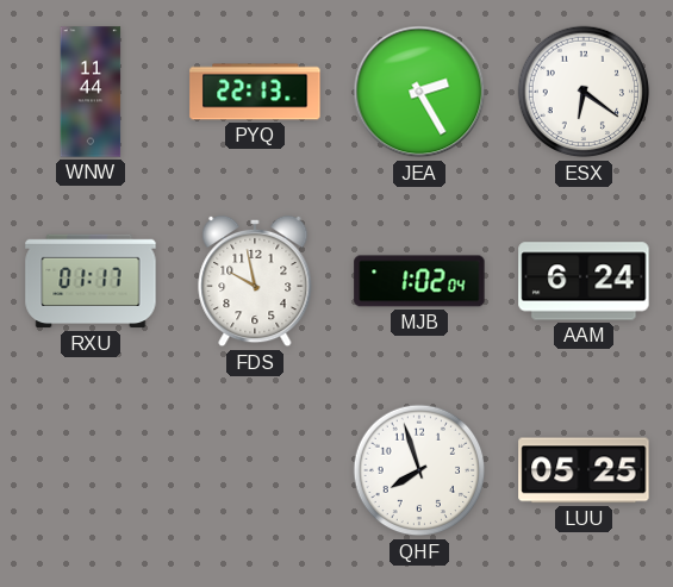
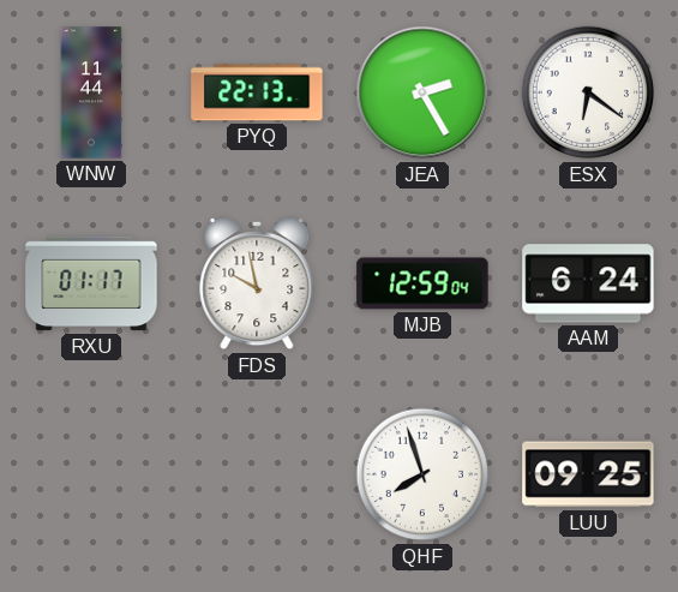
MJB: 1:02 -> 12:59 (422, 283)
LUU: 05:25 -> 09:25 (588, 474)
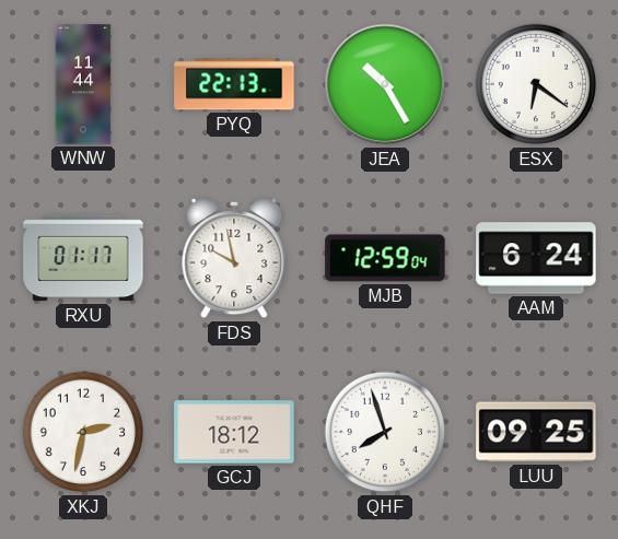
JEA: 2:25 -> 10:25 (385, 84)
XKJ: none -> 2:32 (83, 432)
GCJ: none -> 18:12 (234, 432)
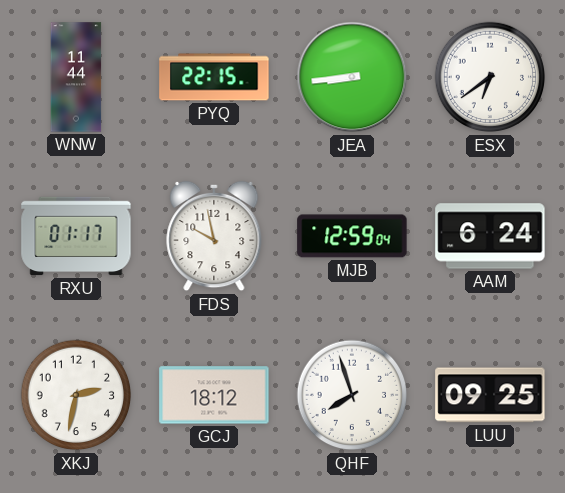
PYQ: 22:13 -> 22:15 (214, 77)
JEA: 10:25 -> 8:44 (352, 77)
ESX: 6:21 -> 6:39 (490, 77)
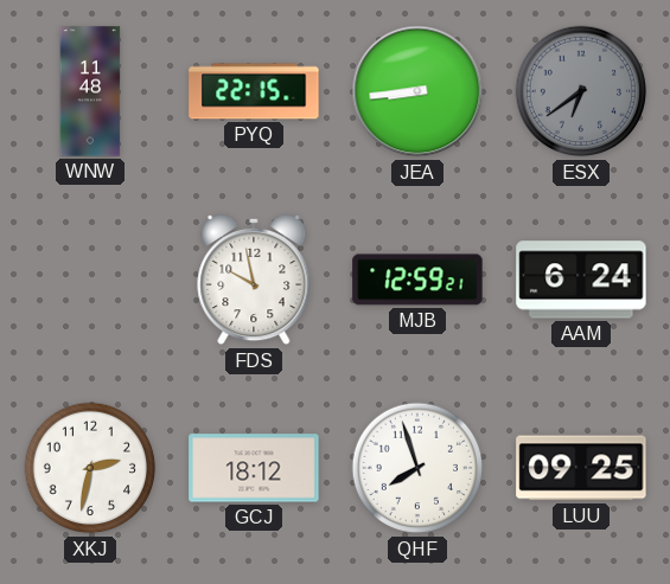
WNW: 11:44 -> 11:48 (90, 91)
ESX dial: white -> grey (581, 91)
RXU: 01:17 -> none (76, 236)
MJB: 12:59:04 -> 12:59:21 (417, 280)
